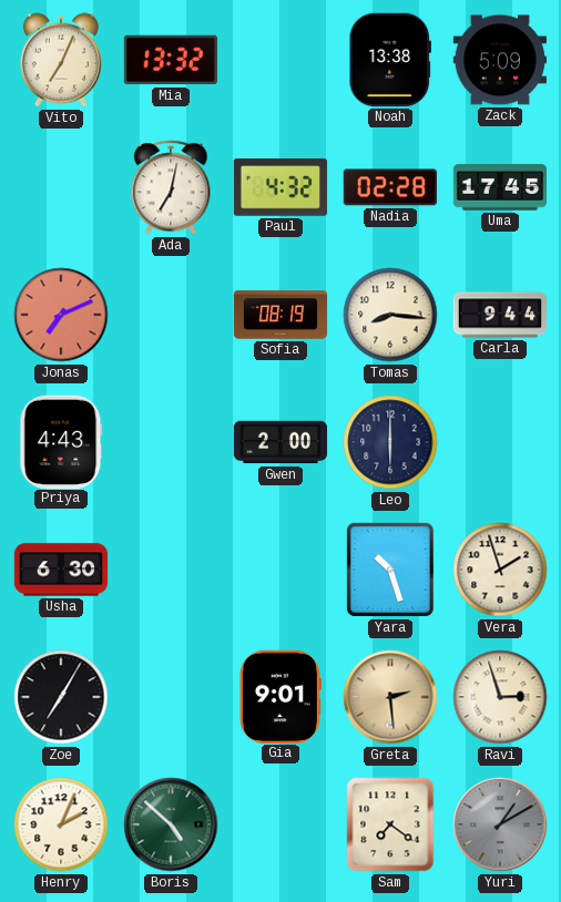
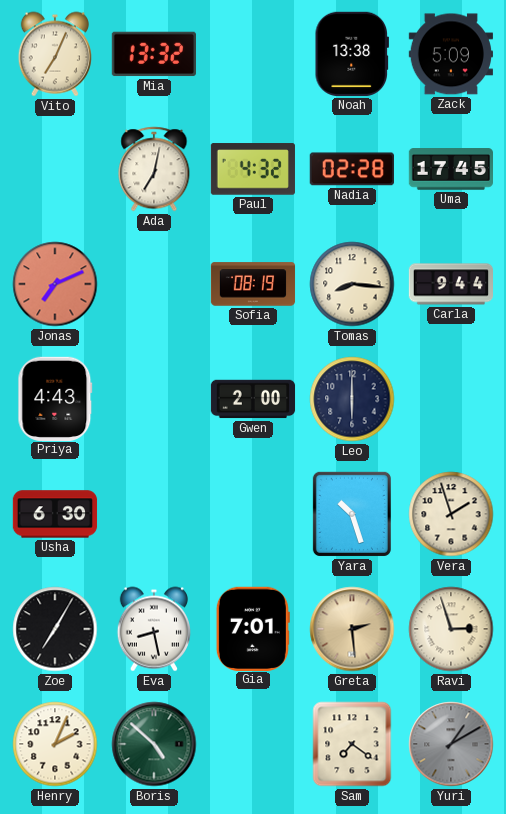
Eva: none -> 8:28 (154, 629)
Gia: 9:01 -> 7:01 (253, 628)
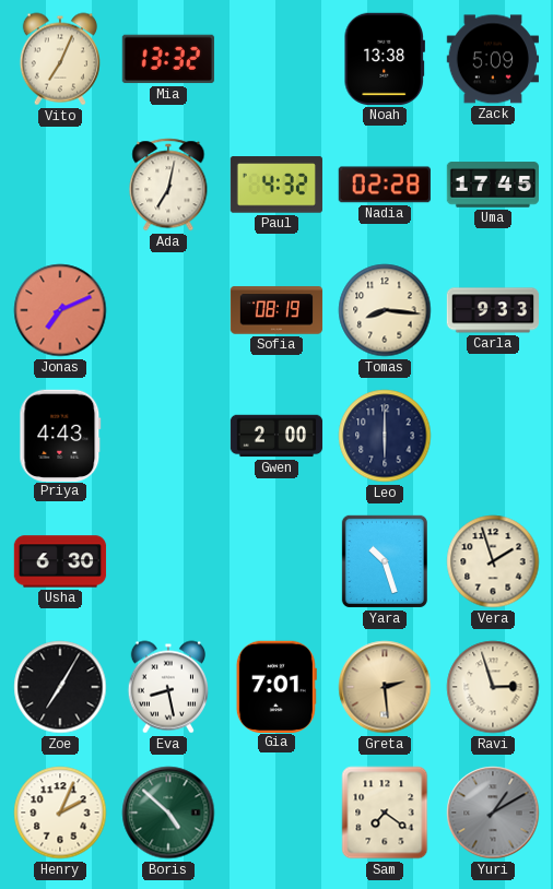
Carla: 9:44 -> 9:33 (492, 310)
